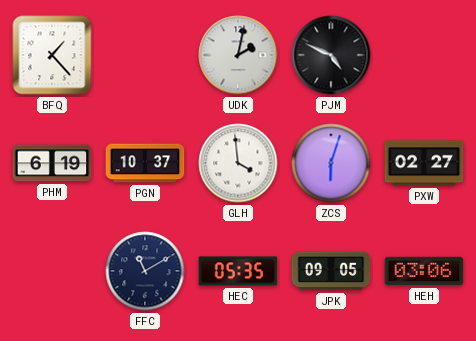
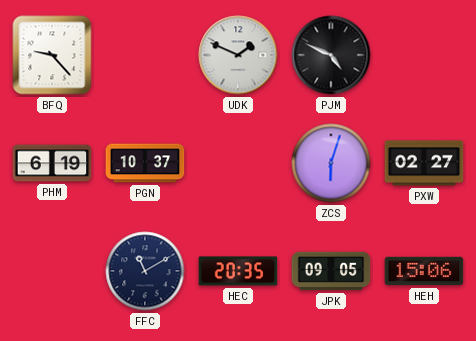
BFQ: 1:23 -> 9:23 (52, 55)
UDK: 2:02 -> 1:49 (238, 55)
GLH: 3:59 -> none (238, 163)
HEC: 05:35 -> 20:35 (238, 271)
HEH: 03:06 -> 15:06 (424, 271)
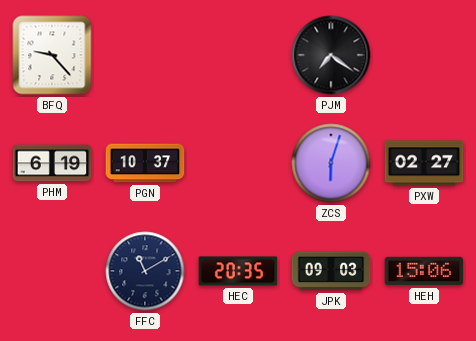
UDK: 1:49 -> none (238, 55)
PJM: 4:49 -> 7:21 (331, 55)
JPK: 09:05 -> 09:03 (331, 271)
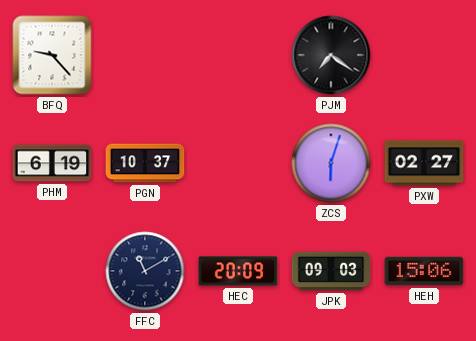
HEC: 20:35 -> 20:09 (238, 271)
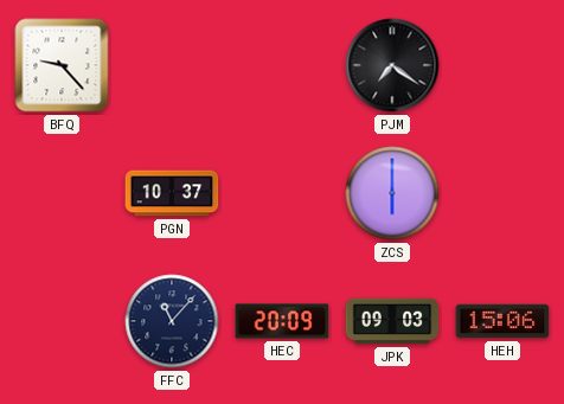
PHM: 6:19 -> none (52, 163)
ZCS: 6:03 -> 6:00 (392, 193)
PXW: 02:27 -> none (424, 163)
FFC: 11:10 -> 11:07 (172, 321)
